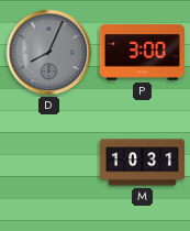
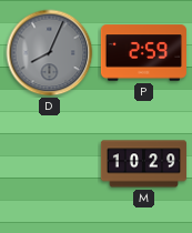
P: 3:00 -> 2:59 (143, 53)
M: 10:31 -> 10:29 (143, 164)
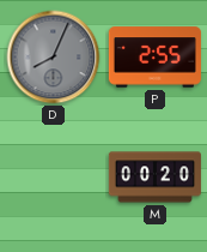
P: 2:59 -> 2:55 (154, 58)
M: 10:29 -> 00:20 (154, 178)
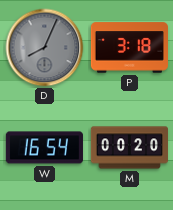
P: 2:55 -> 3:18 (129, 48)
W: none -> 16:54 (44, 148)
